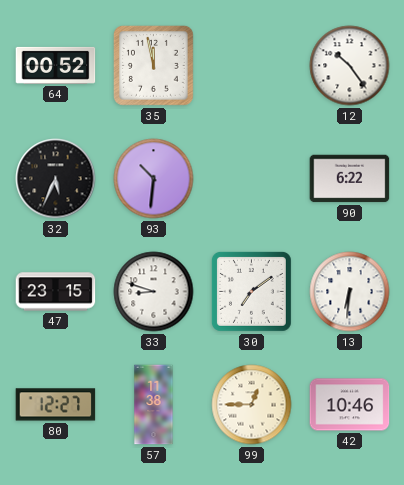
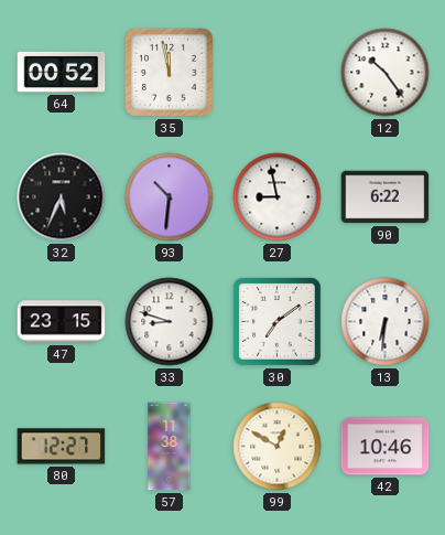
27: none -> 8:58 (278, 197)
99: 12:45 -> 12:50 (278, 447)
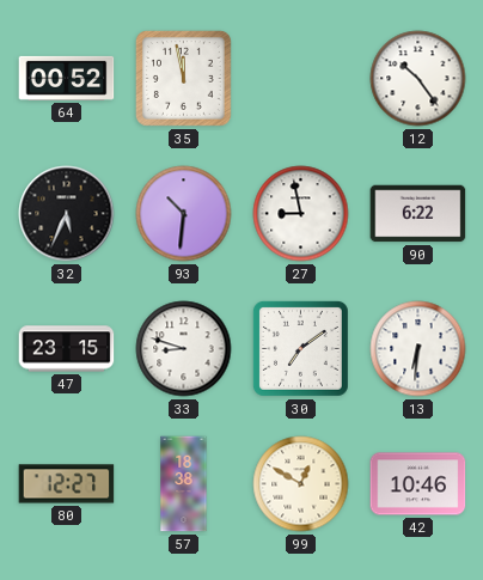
57: 11:38 -> 18:38 (184, 484)
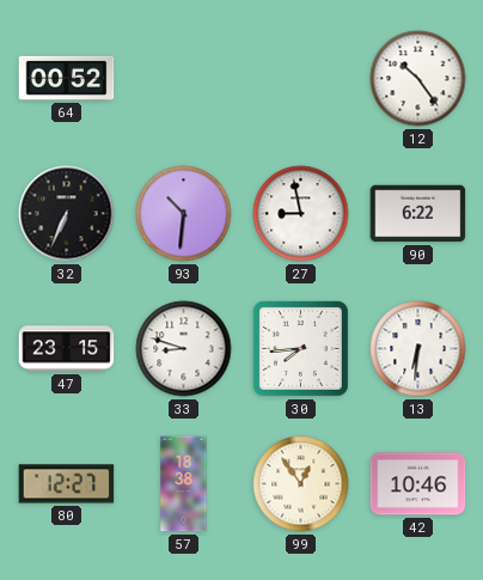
35: 11:58 -> none (183, 78)
32: 5:34 -> 6:34 (67, 214)
30: 7:09 -> 7:44 (300, 348)
99: 12:50 -> 12:54 (301, 484)
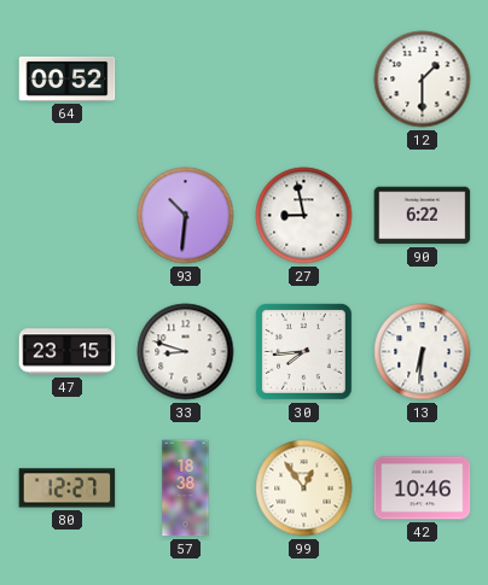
12: 10:24 -> 1:30 (423, 80)
32: 6:34 -> none (67, 214)
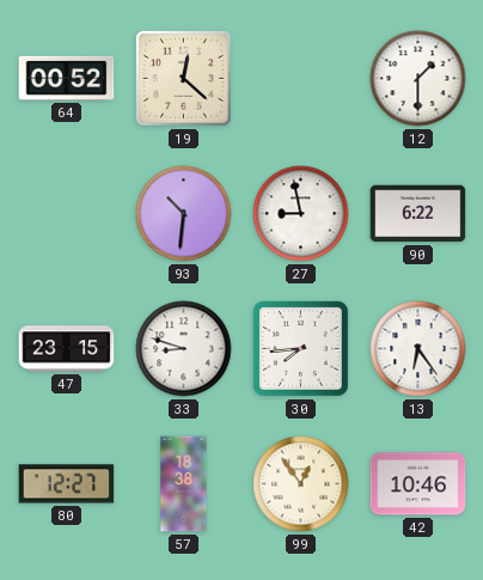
19: none -> 12:22 (184, 79)
13: 6:31 -> 6:24 (418, 349)
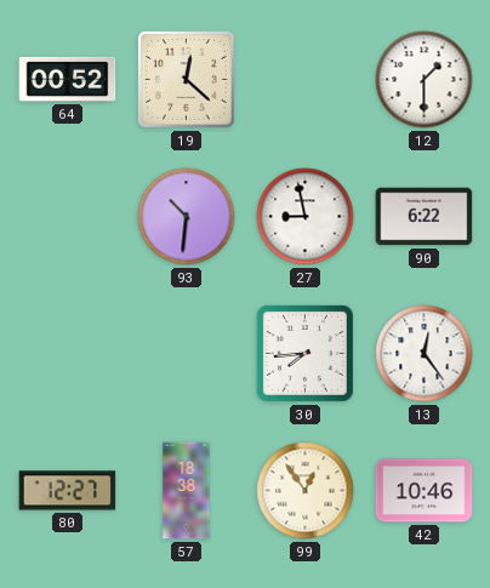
47: 23:15 -> none (67, 349)
33: 8:48 -> none (184, 349)
13: 6:24 -> 12:24 (425, 354)
